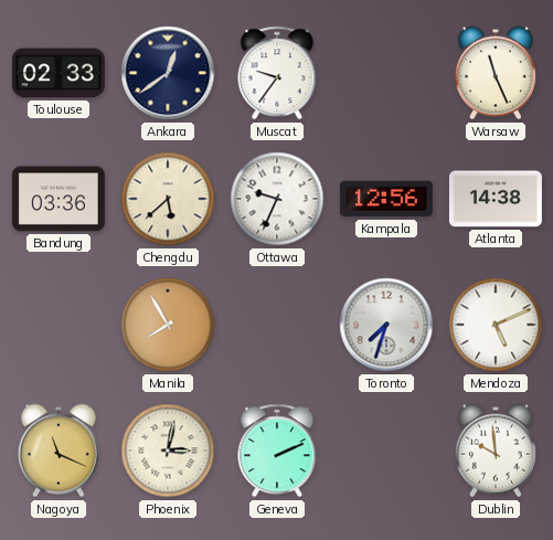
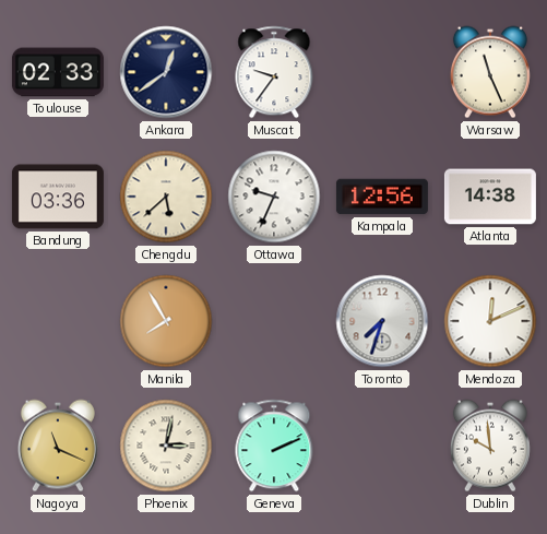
Mendoza: 5:11 -> 12:11 (490, 321)
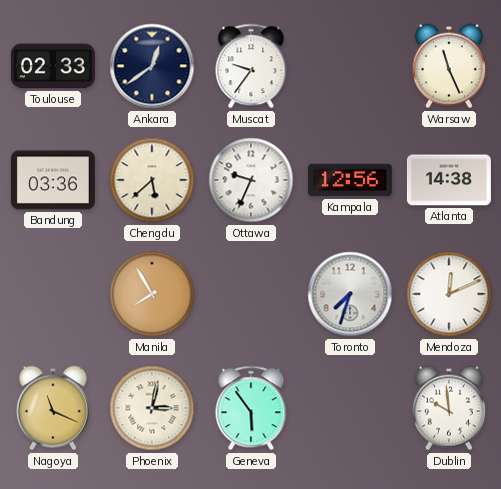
Geneva: 2:11 -> 5:54 (251, 408)
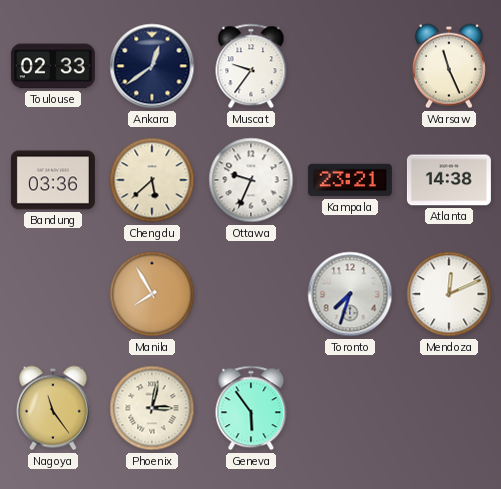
Kampala: 12:56 -> 23:21 (350, 180)
Nagoya: 11:19 -> 11:24 (53, 408)
Dublin: 9:59 -> none (449, 408)
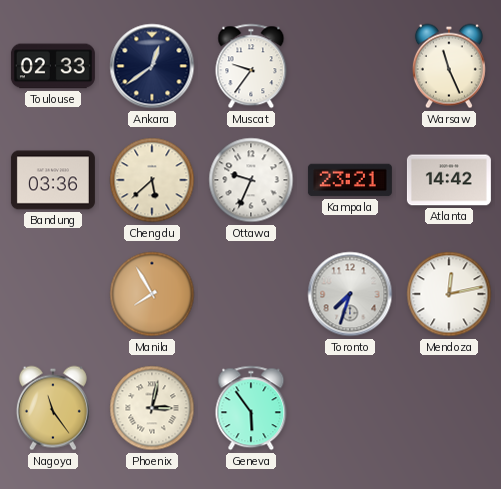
Atlanta: 14:38 -> 14:42 (449, 180)
Mendoza: 12:11 -> 12:13 (449, 294)
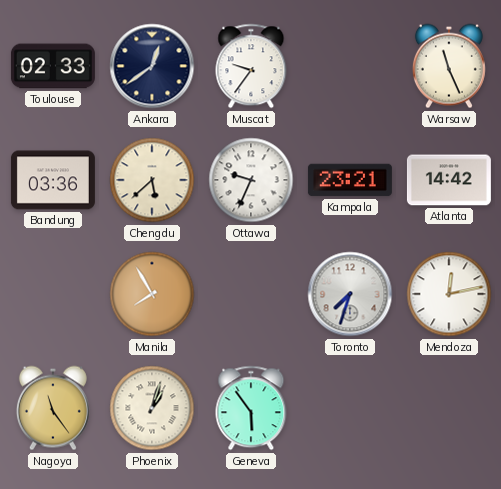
Phoenix: 3:02 -> 1:03 (152, 408)
